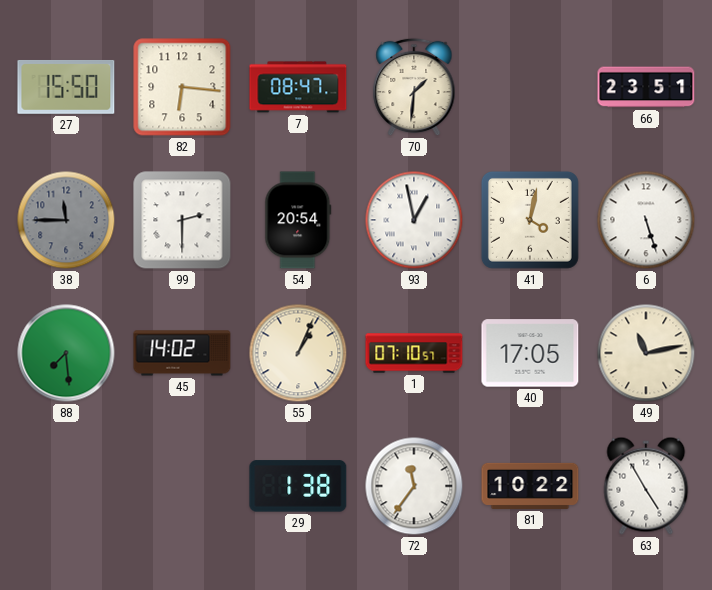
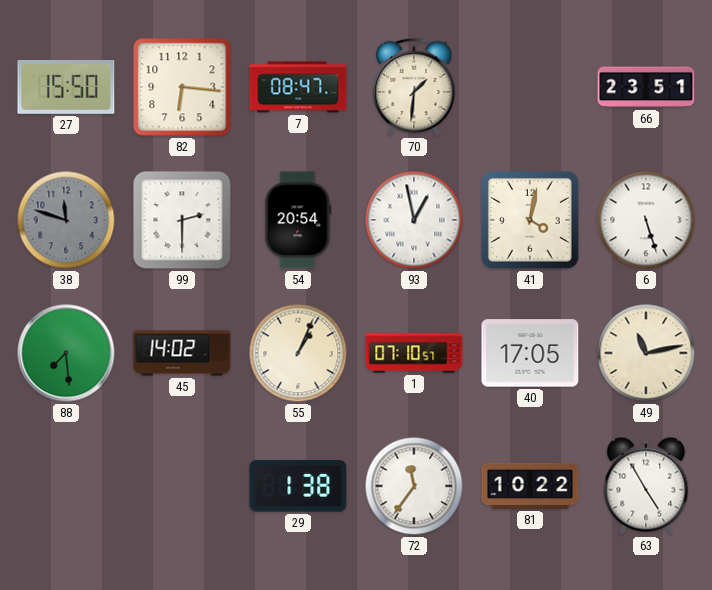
38: 11:45 -> 11:48 (66, 220)
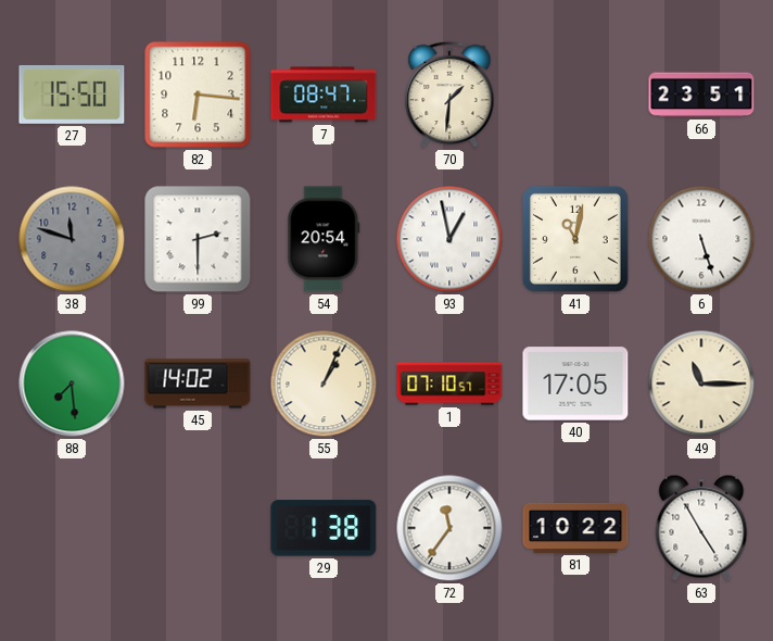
41: 4:02 -> 11:02 (575, 239)
49: 11:13 -> 11:15 (701, 384)
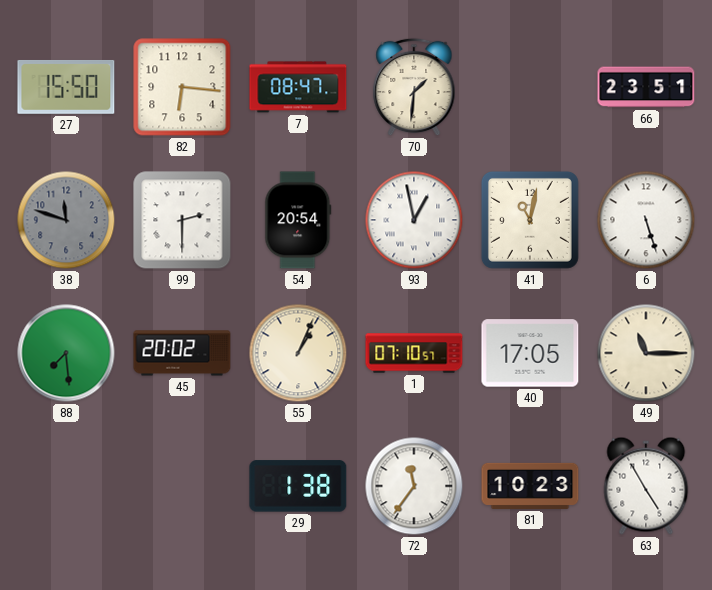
45: 14:02 -> 20:02 (182, 353)
81: 10:22 -> 10:23 (530, 486)
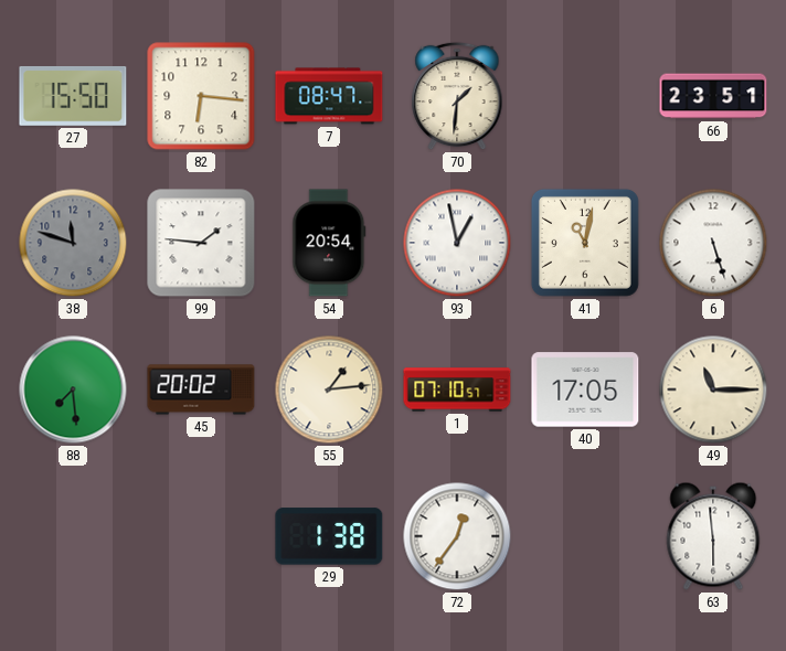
99: 2:30 -> 1:46 (201, 243)
55: 1:04 -> 1:14 (329, 389)
72: 11:36 -> 12:36 (457, 536)
81: 10:23 -> none (530, 486)
63: 4:55 -> 5:59 (713, 536)
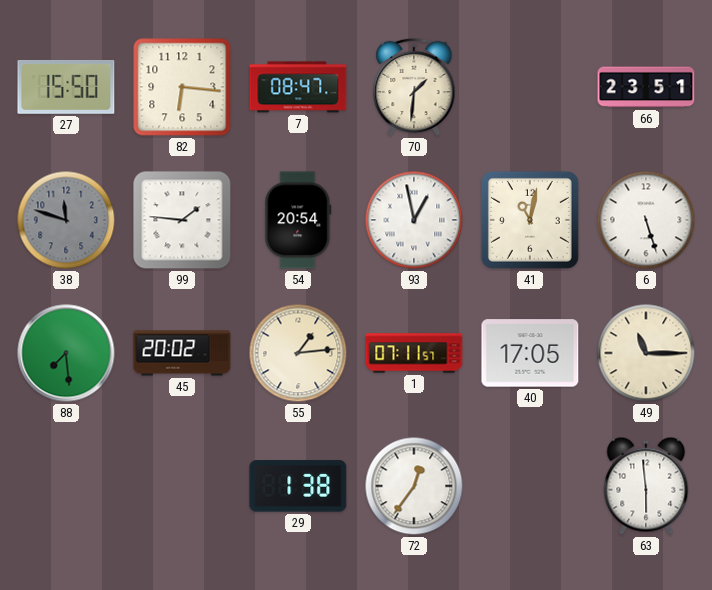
1: 07:10 -> 07:11 (414, 353)
